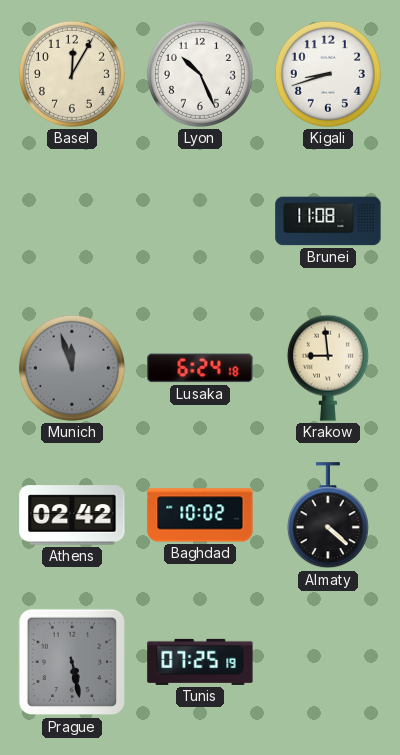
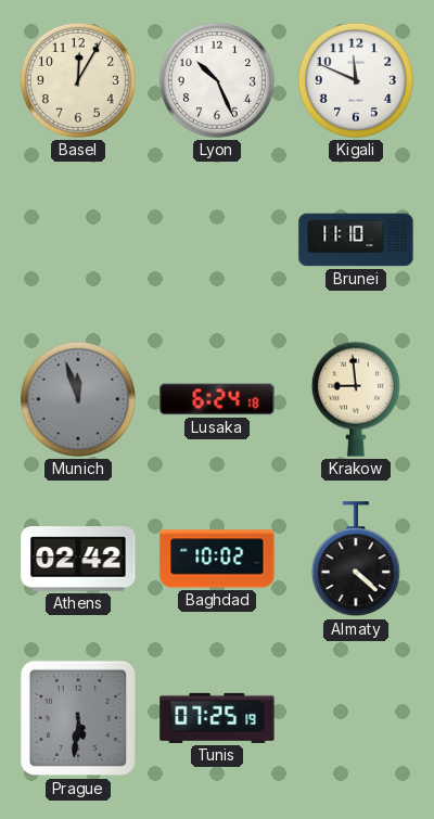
Kigali: 8:42 -> 11:49 (356, 80)
Brunei: 11:08 -> 11:10 (356, 240)
Prague: 5:28 -> 5:31 (78, 718)
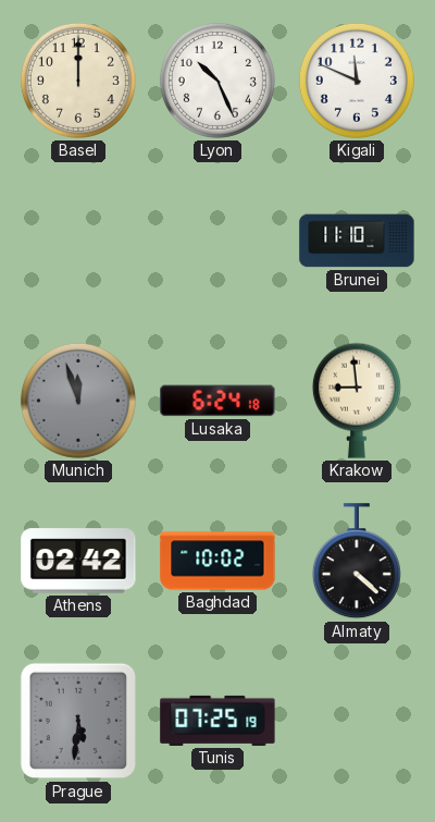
Basel: 12:05 -> 12:00 (78, 81)
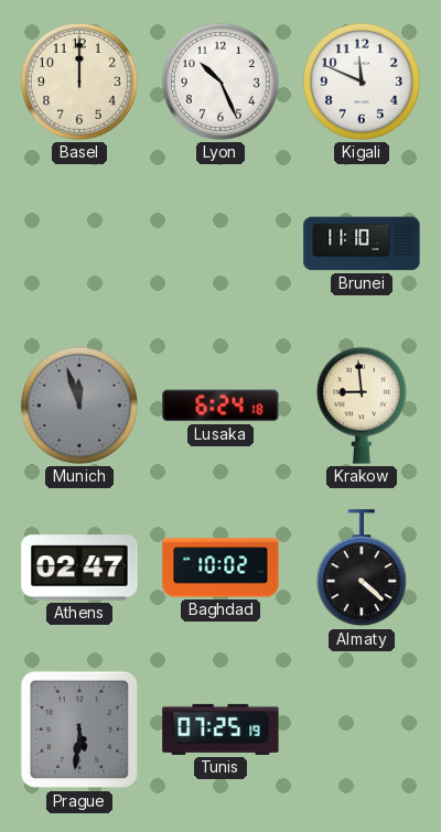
Athens: 02:42 -> 02:47 (79, 568)
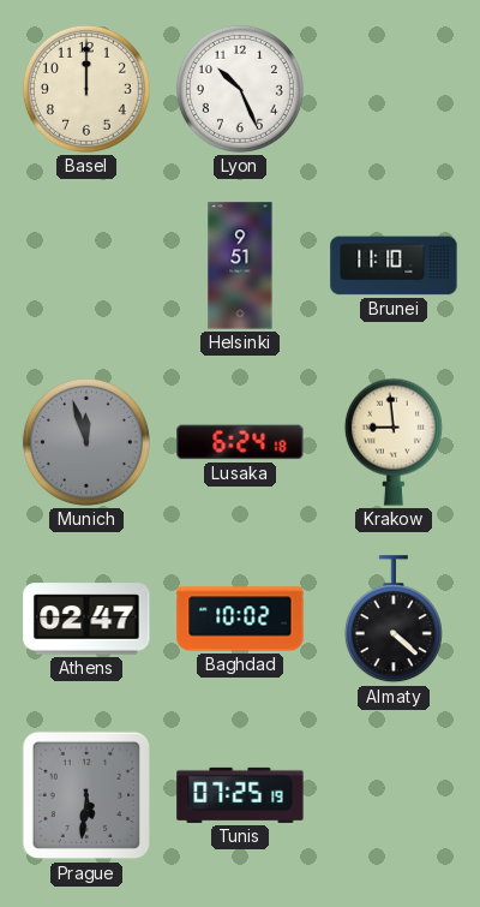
Kigali: 11:49 -> none (362, 82)
Helsinki: none -> 9:51 (240, 265)
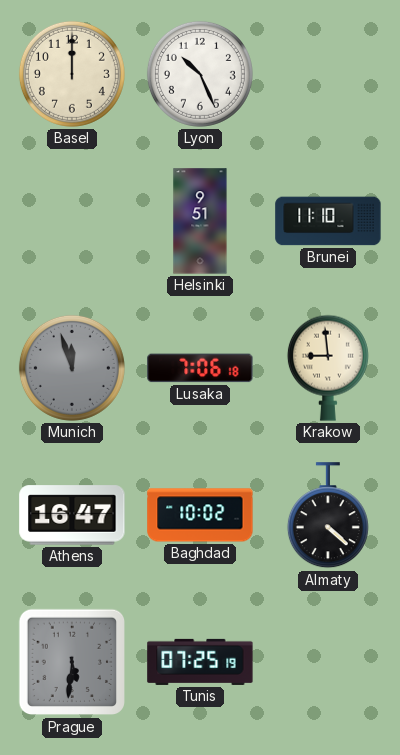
Lusaka: 6:24 -> 7:06 (200, 368)
Athens: 02:47 -> 16:47 (72, 515)
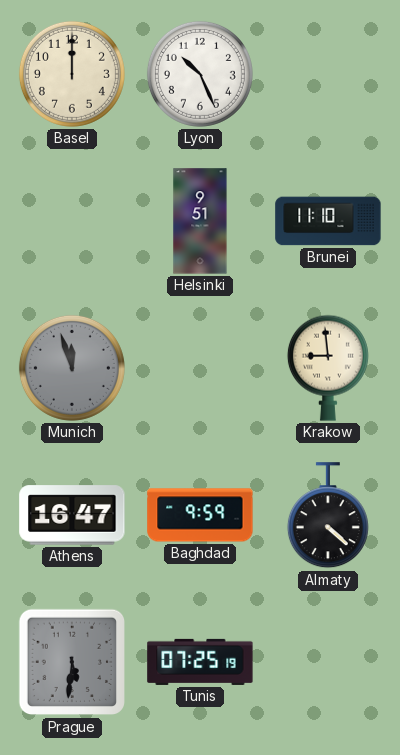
Lusaka: 7:06 -> none (200, 368)
Baghdad: 10:02 -> 9:59 (200, 515)
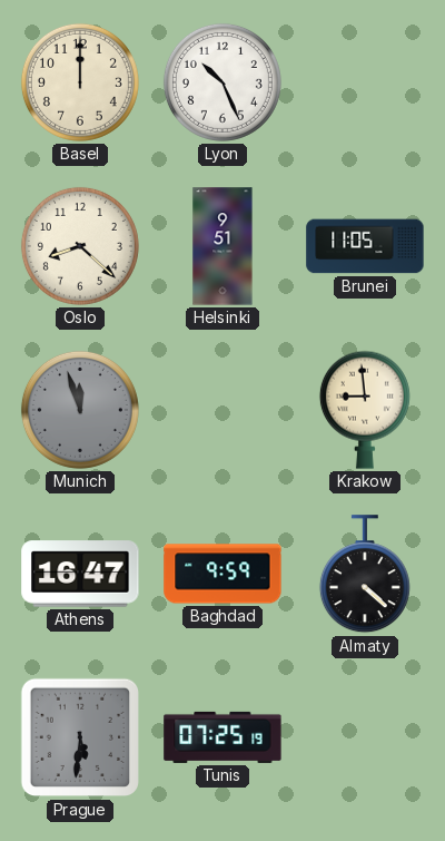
Oslo: none -> 8:22 (80, 246)
Brunei: 11:10 -> 11:05 (365, 246)
